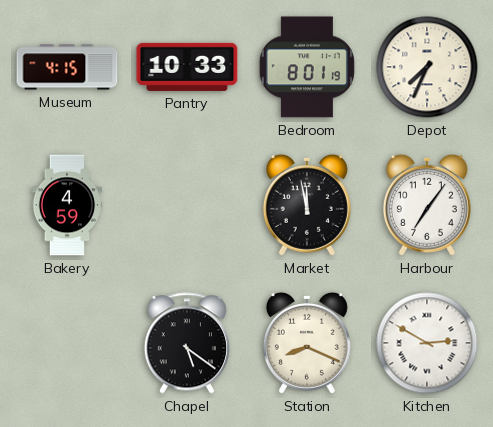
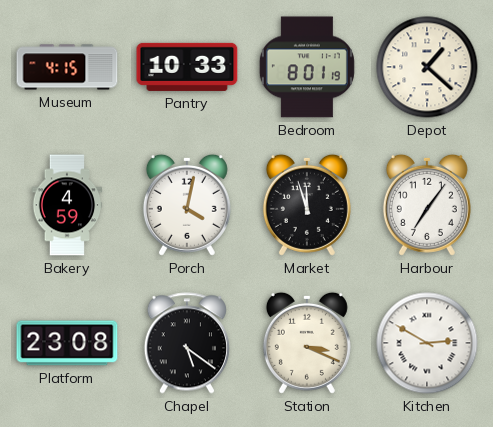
Depot: 7:34 -> 1:22 (427, 67)
Porch: none -> 4:02 (187, 205)
Market: 11:58 -> 11:57 (307, 205)
Platform: none -> 23:08 (67, 343)
Station: 8:19 -> 3:19 (307, 343)
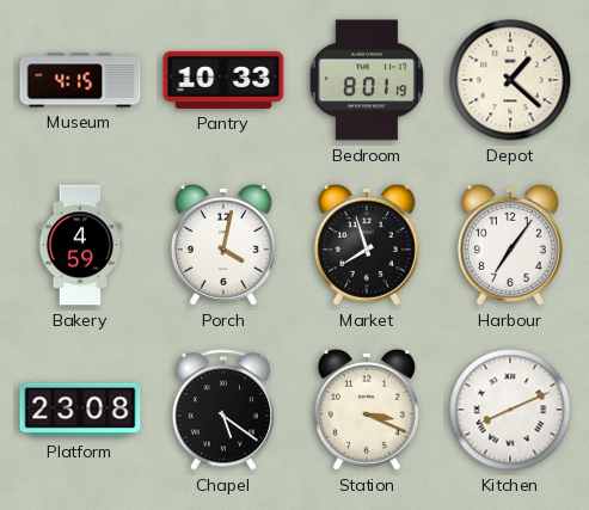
Market: 11:57 -> 7:57 (367, 245)
Kitchen: 2:50 -> 8:11 (510, 410)
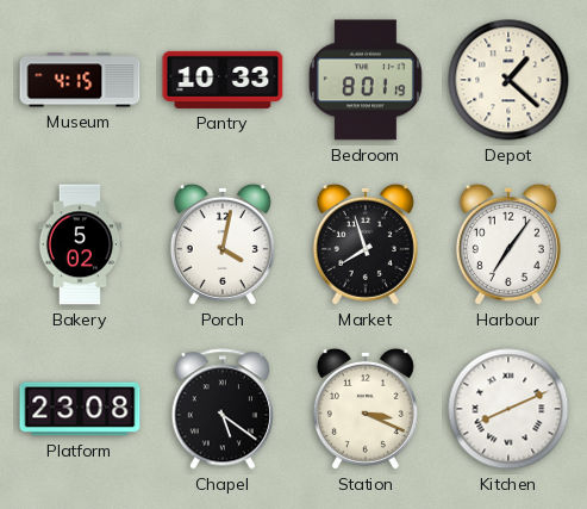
Bakery: 4:59 -> 5:02 (80, 244)
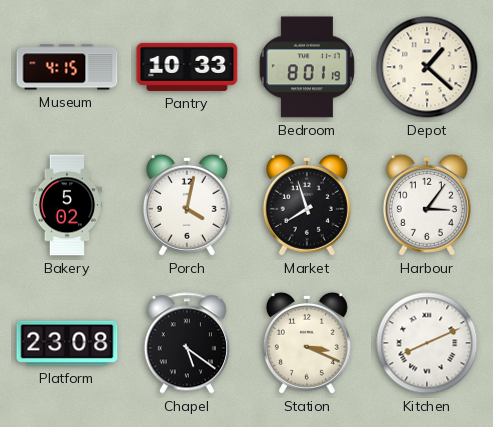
Harbour: 7:06 -> 3:06 (427, 205)
